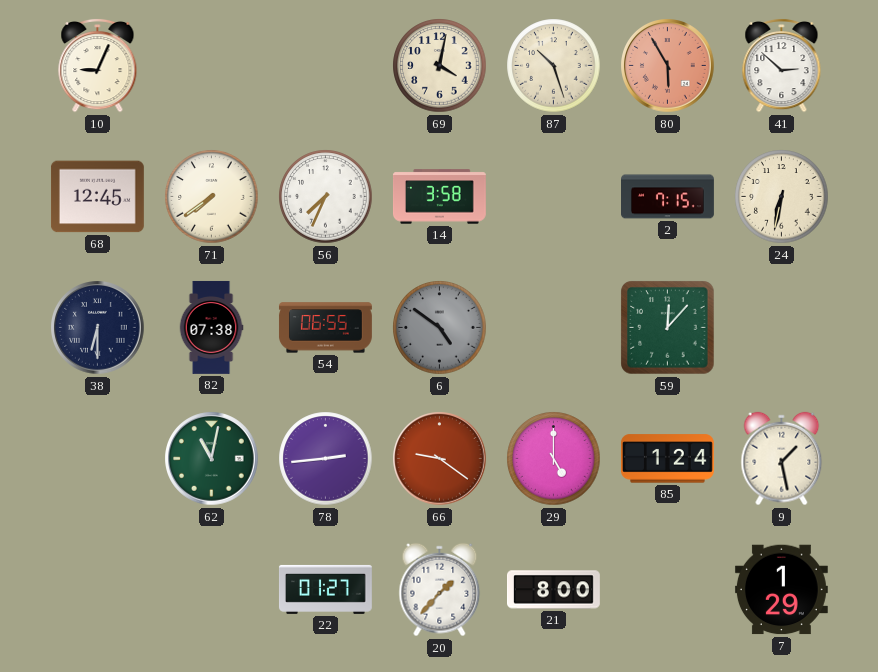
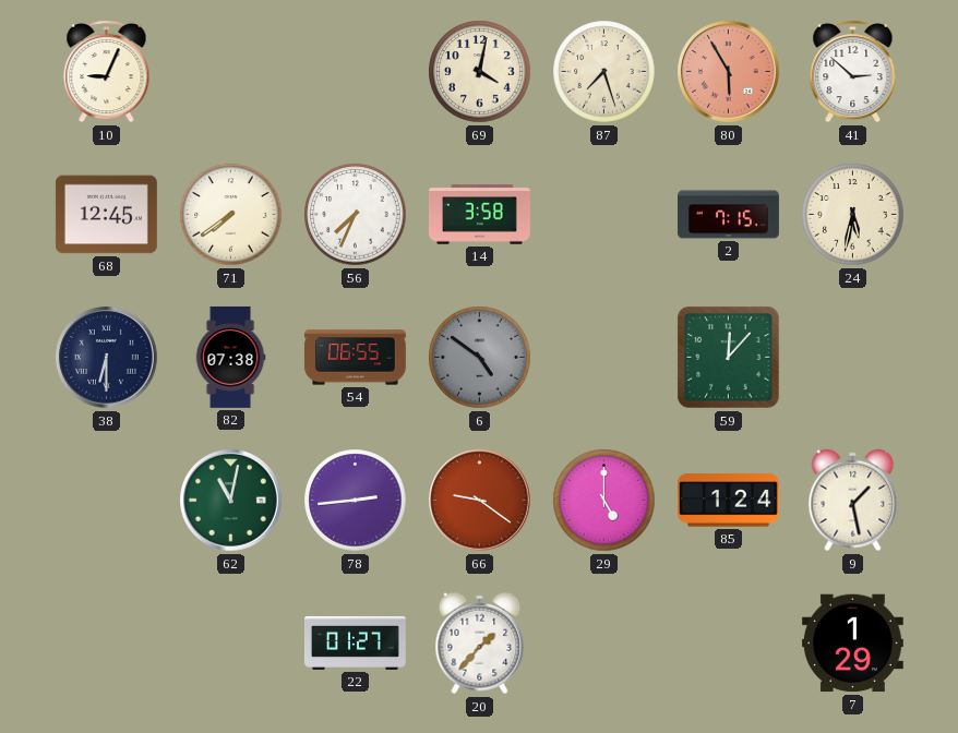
87: 10:27 -> 7:27 (604, 72)
24: 6:32 -> 5:32 (853, 215)
21: 8:00 -> none (554, 590)
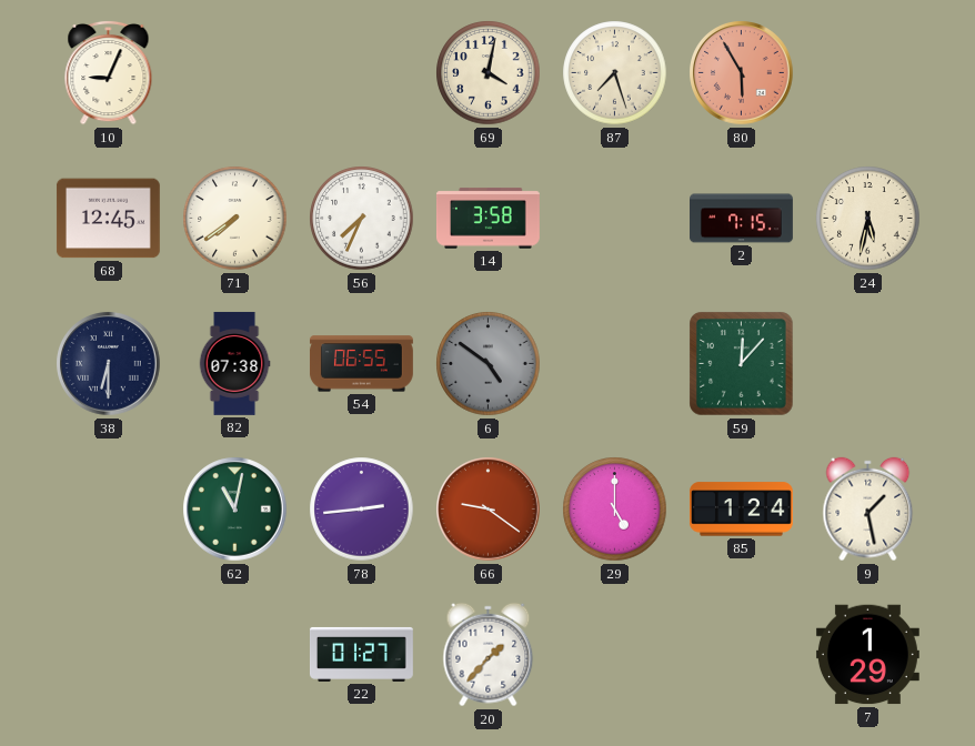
41: 2:52 -> none (853, 71)
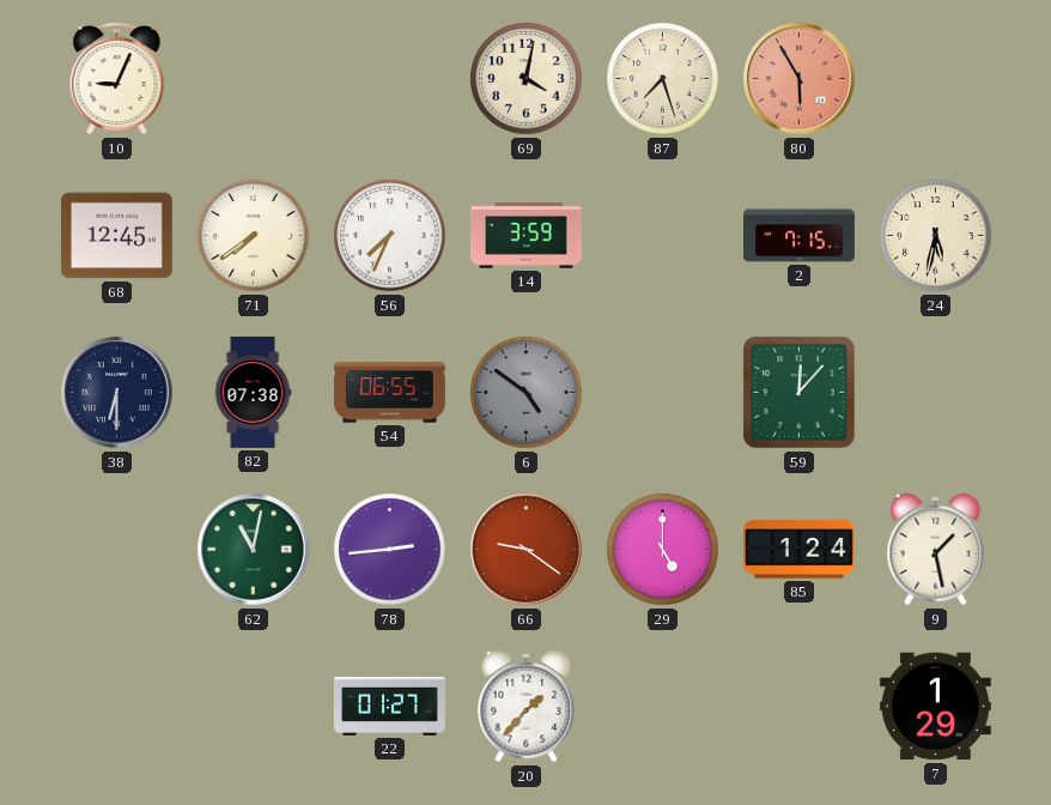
14: 3:58 -> 3:59 (525, 236)
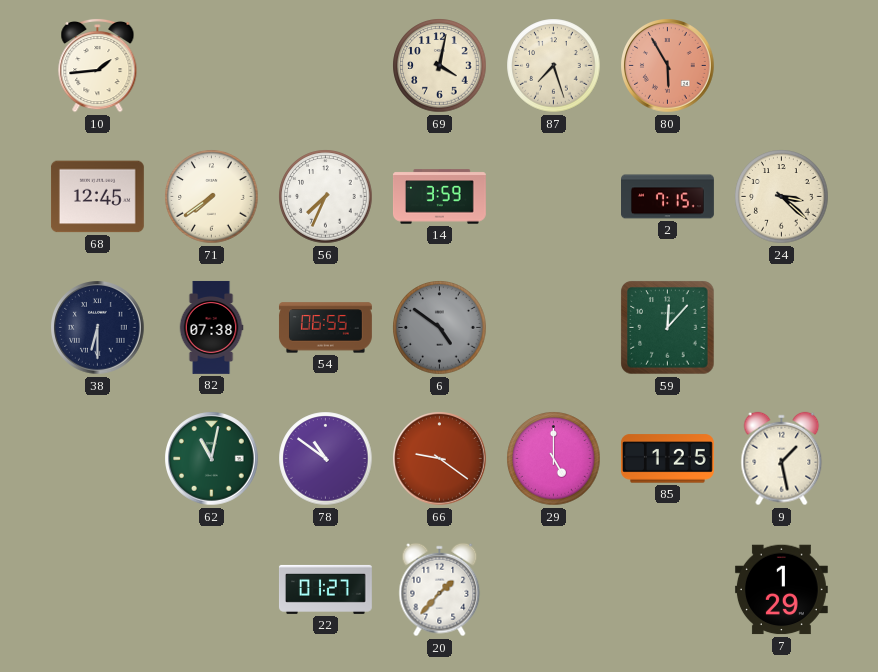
10: 9:04 -> 1:44 (98, 65)
24: 5:32 -> 3:22 (782, 197)
78: 2:44 -> 10:51 (326, 459)
85: 1:24 -> 1:25 (667, 459)
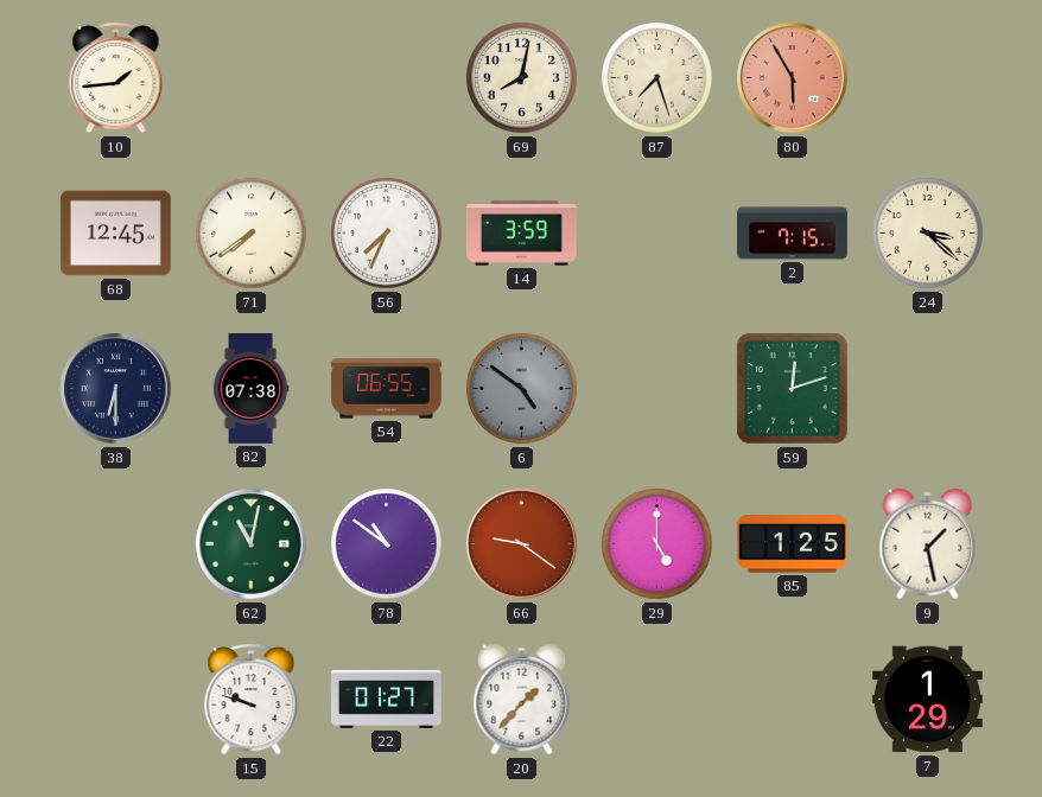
69: 4:02 -> 8:02 (522, 78)
59: 12:07 -> 12:12 (793, 389)
15: none -> 9:48 (252, 699)
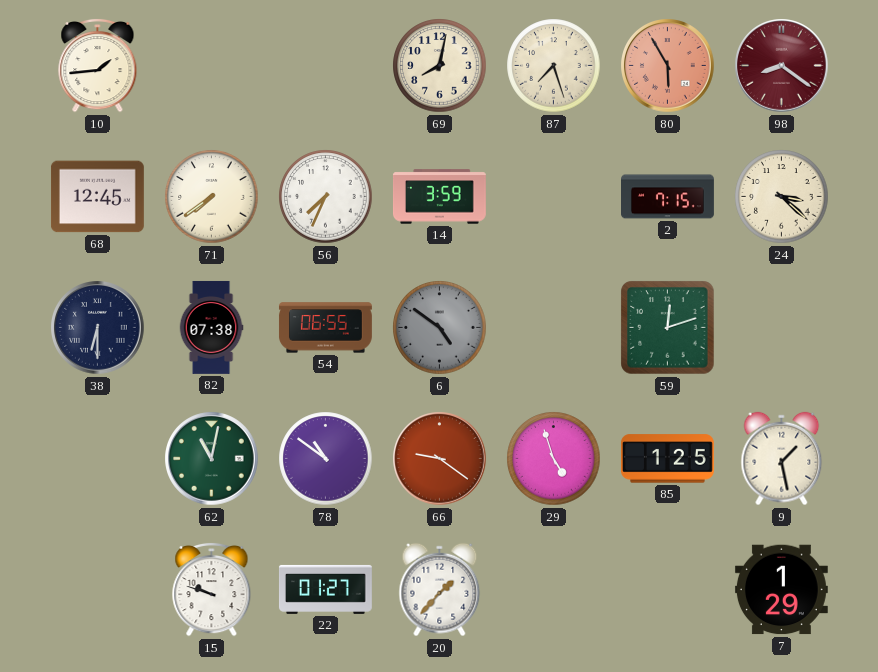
98: none -> 8:21 (782, 66)
29: 5:00 -> 4:57 (554, 459)
